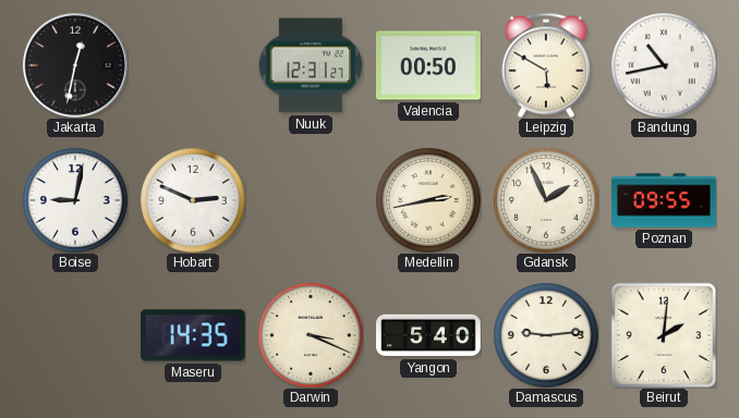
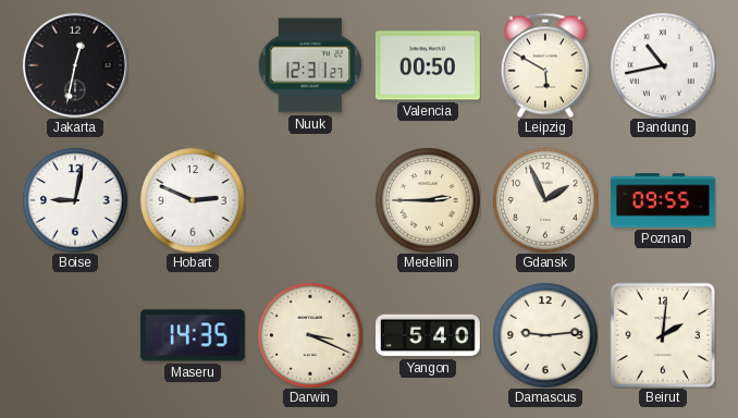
Medellin: 2:43 -> 2:45 (428, 200)
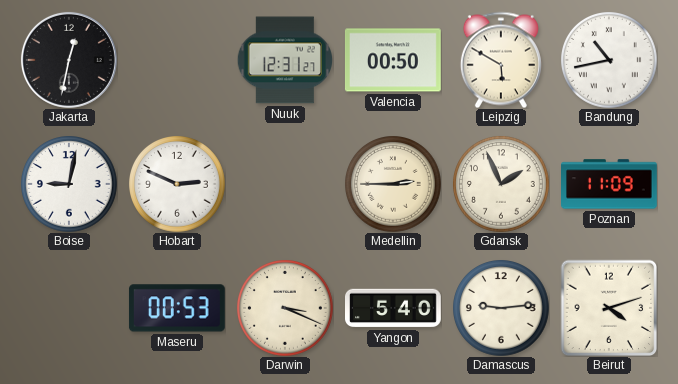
Poznan: 09:55 -> 11:09 (610, 184)
Maseru: 14:35 -> 00:53 (177, 308)
Beirut: 2:01 -> 4:12 (609, 308)
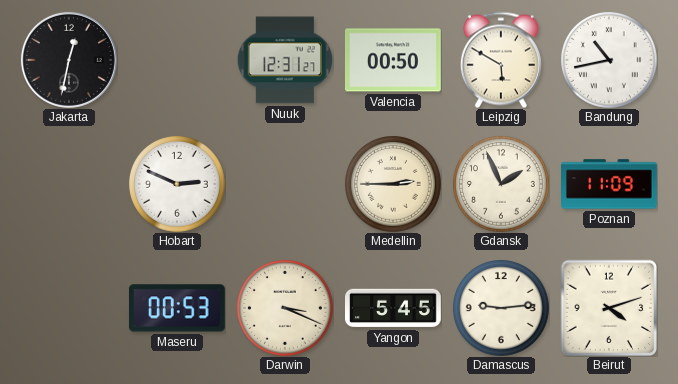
Boise: 9:02 -> none (69, 184)
Yangon: 5:40 -> 5:45 (394, 308)
